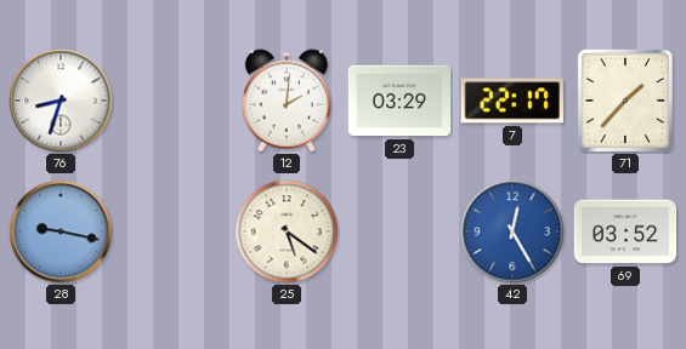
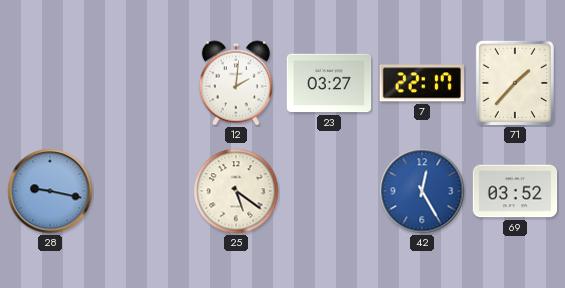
76: 8:33 -> none (61, 101)
23: 03:29 -> 03:27 (329, 83)
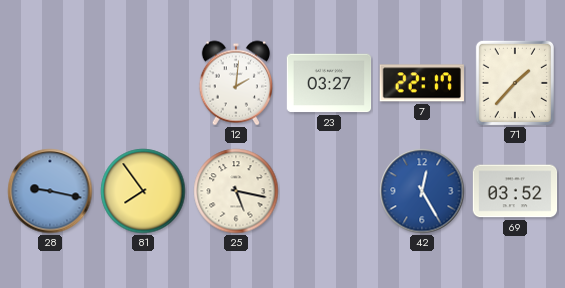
81: none -> 7:54 (143, 191)
25: 5:21 -> 5:17 (236, 191)
